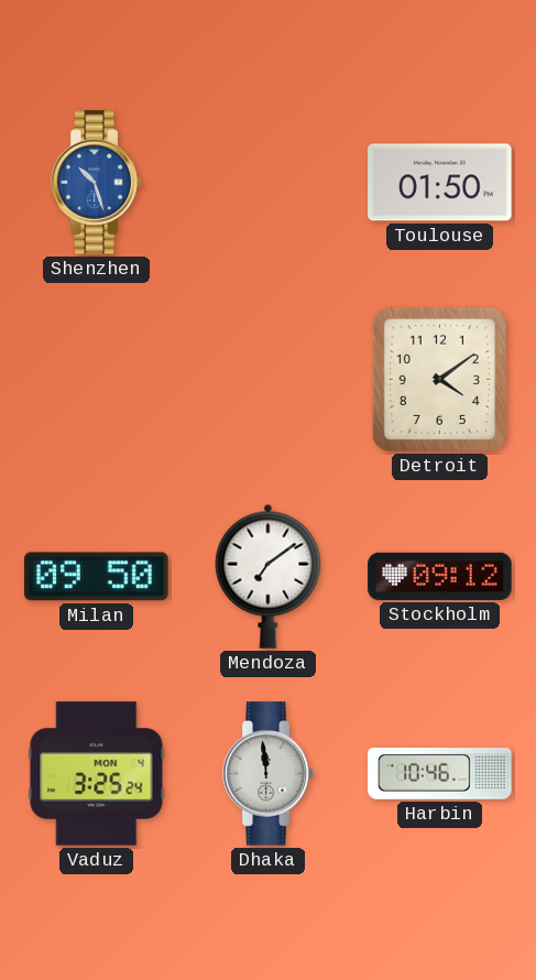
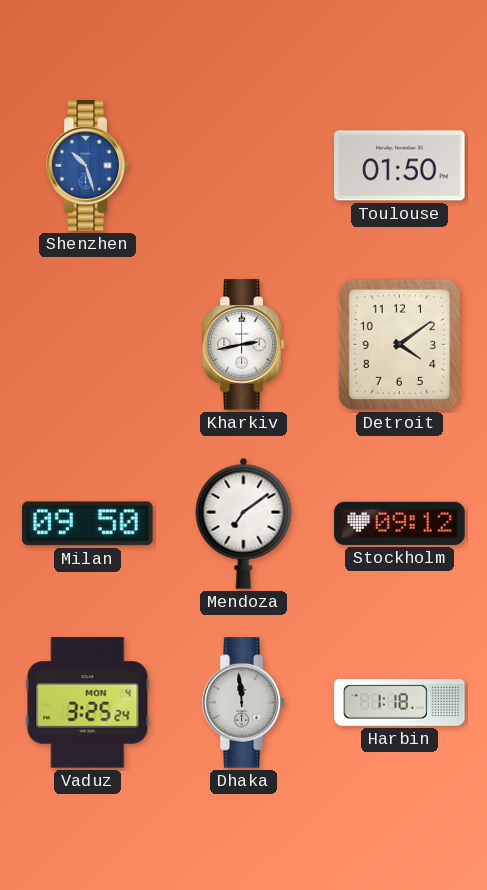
Kharkiv: none -> 2:43 (244, 345)
Harbin: 10:46 -> 1:18 (400, 703)
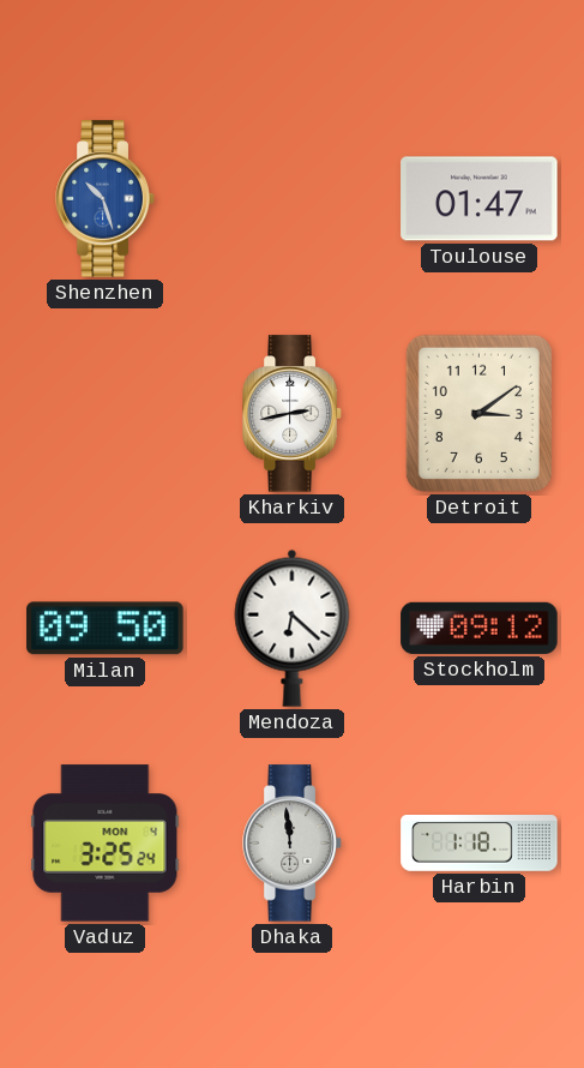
Toulouse: 01:50 -> 01:47 (480, 199)
Detroit: 4:09 -> 3:09 (478, 413)
Mendoza: 7:09 -> 6:22 (293, 628)
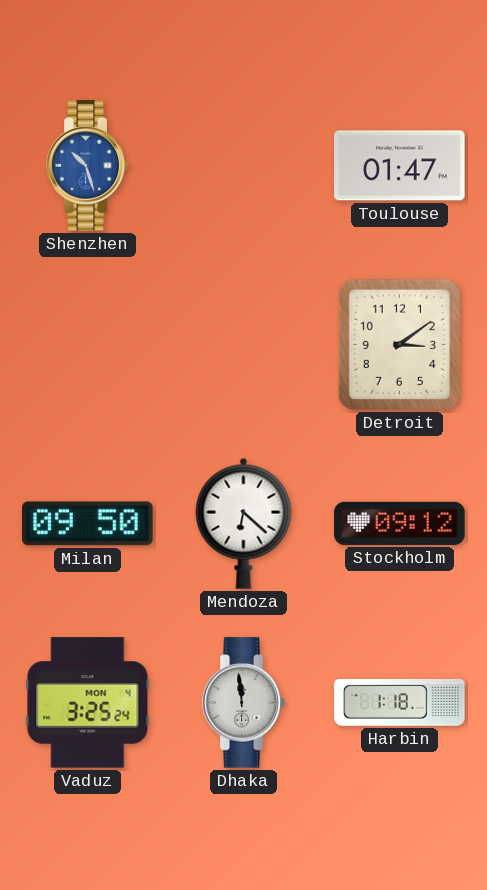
Kharkiv: 2:43 -> none (293, 414)
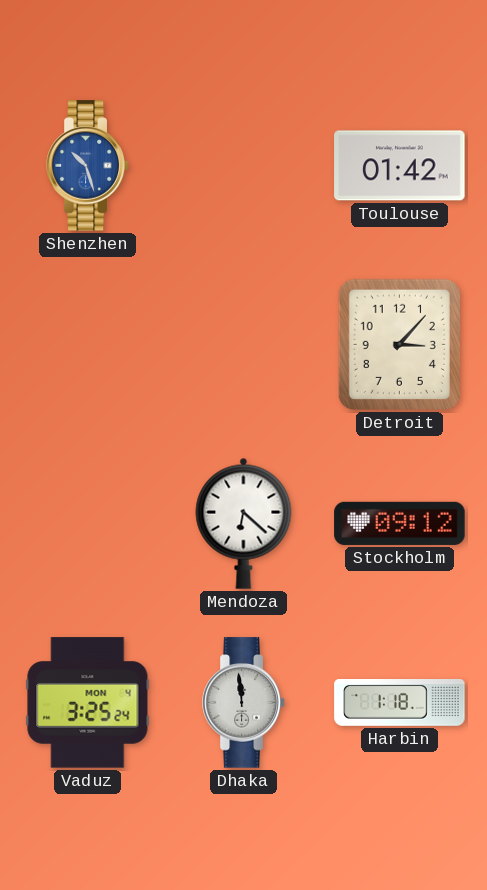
Toulouse: 01:47 -> 01:42 (400, 166)
Detroit: 3:09 -> 3:07 (399, 344)
Milan: 09:50 -> none (88, 524)
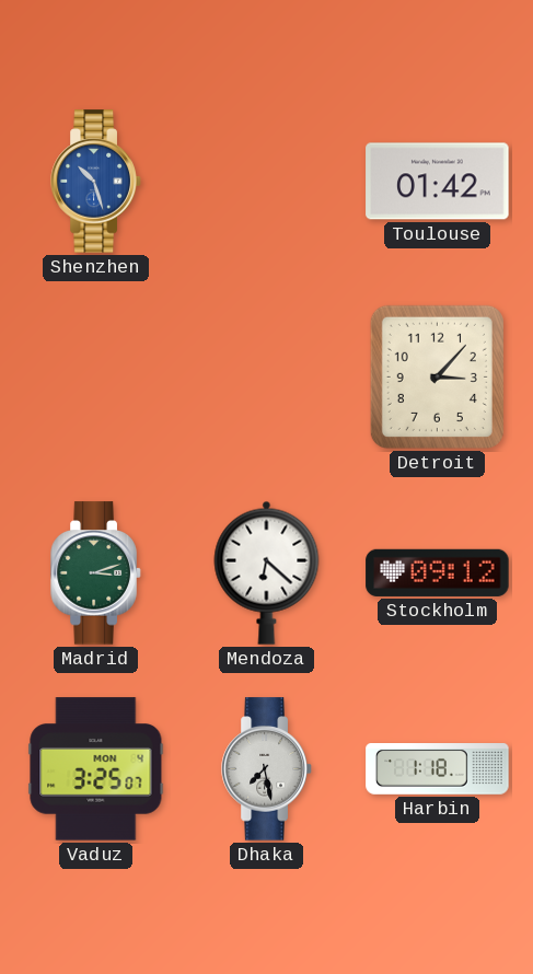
Madrid: none -> 3:12 (96, 573)
Vaduz: 3:25:24 -> 3:25:07 (96, 769)
Dhaka: 11:59 -> 7:28 (267, 769)
